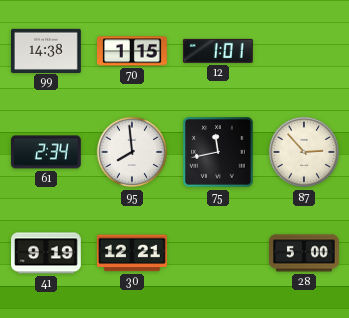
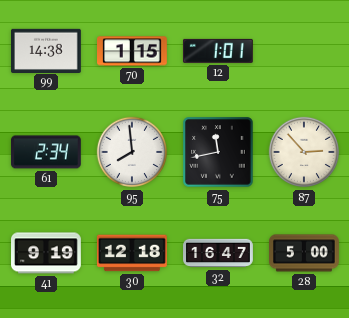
30: 12:21 -> 12:18 (132, 253)
32: none -> 16:47 (218, 253)
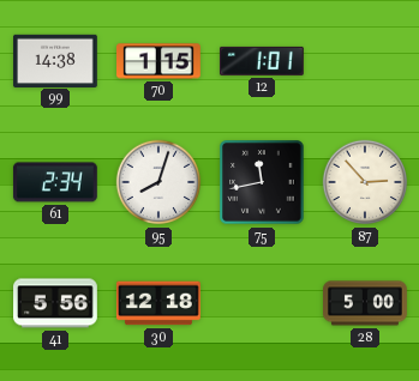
95: 7:59 -> 8:03 (158, 182)
41: 9:19 -> 5:56 (56, 303)
32: 16:47 -> none (218, 253)
